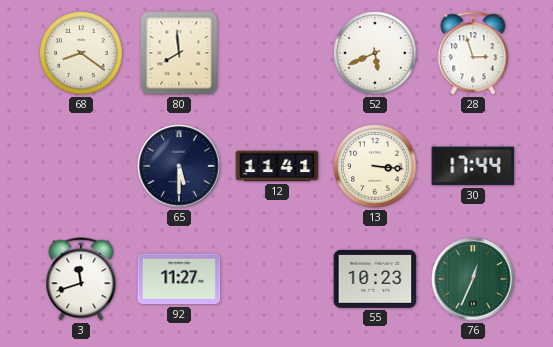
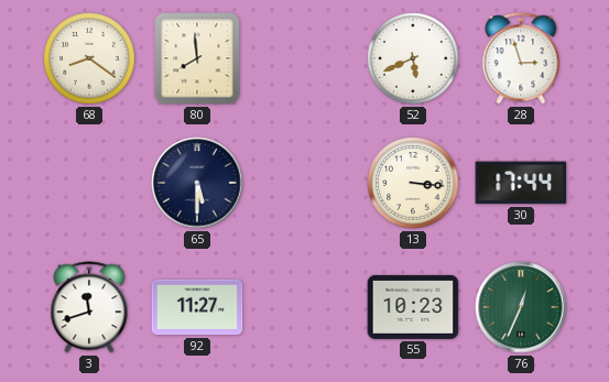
12: 11:41 -> none (277, 166)
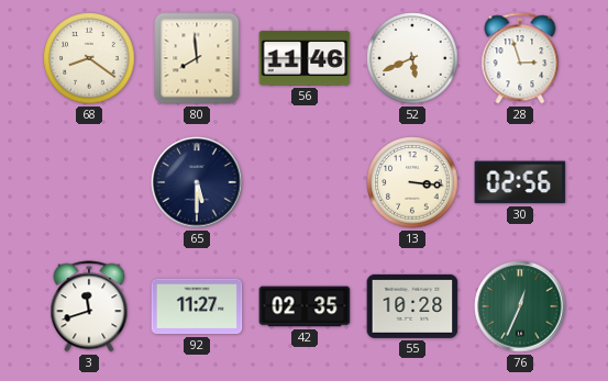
56: none -> 11:46 (305, 58)
30: 17:44 -> 02:56 (520, 182)
42: none -> 02:35 (305, 306)
55: 10:23 -> 10:28 (412, 306)
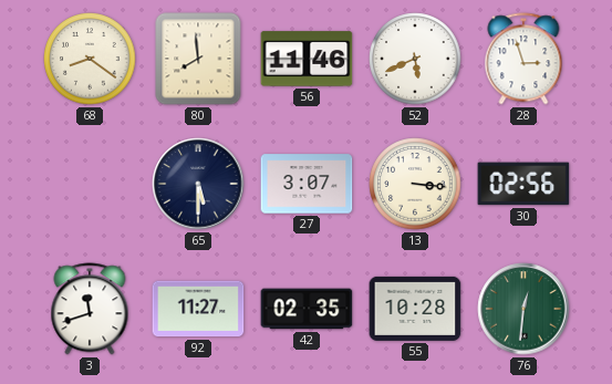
27: none -> 3:07 (307, 184)
76: 12:34 -> 12:31 (523, 309)
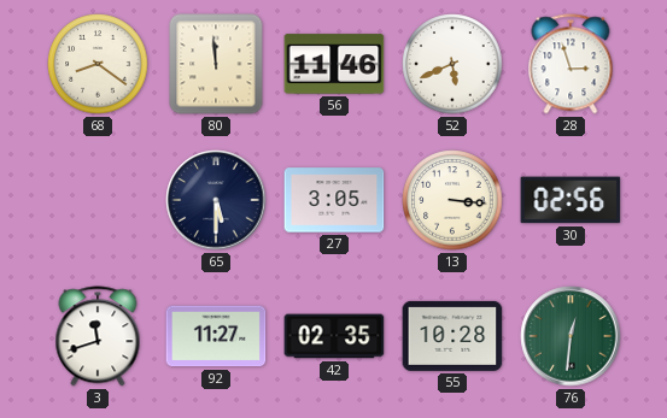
80: 7:59 -> 11:59 (216, 64)
27: 3:07 -> 3:05 (334, 200)
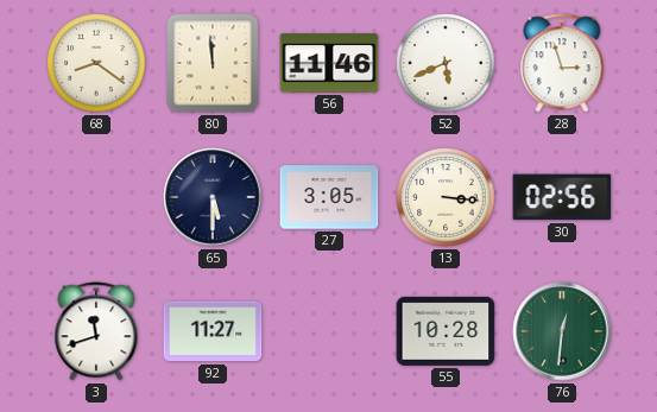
42: 02:35 -> none (334, 336)
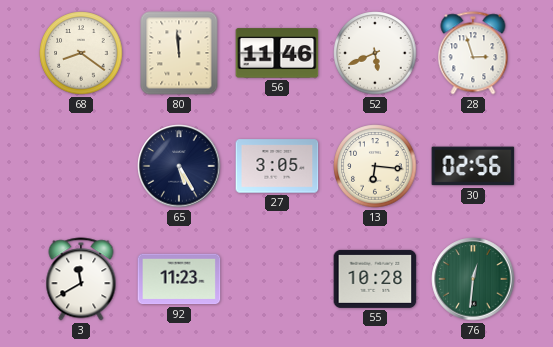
65: 5:30 -> 5:25 (179, 166)
13: 3:16 -> 6:16 (375, 166)
3: 11:42 -> 11:40 (81, 279)
92: 11:27 -> 11:23 (179, 279)
